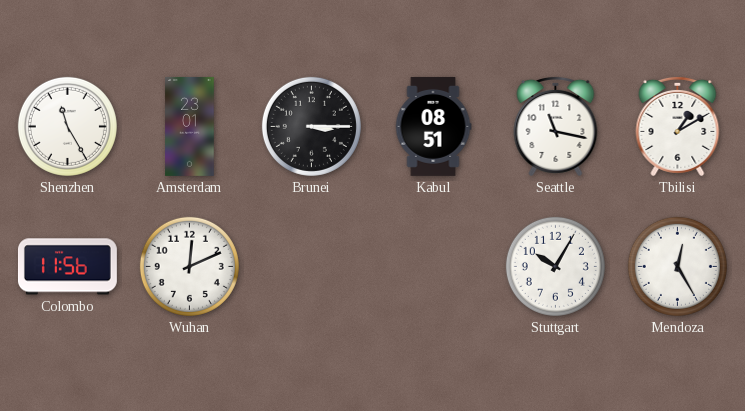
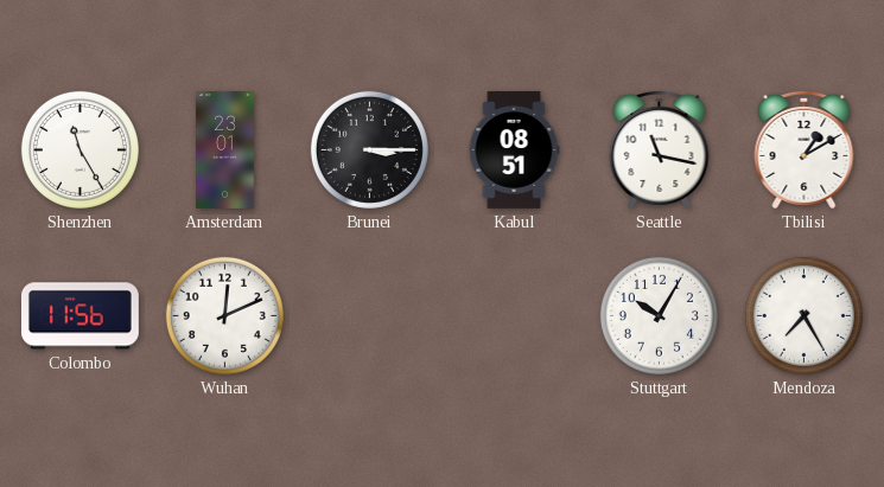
Mendoza: 12:25 -> 7:25 (803, 315)
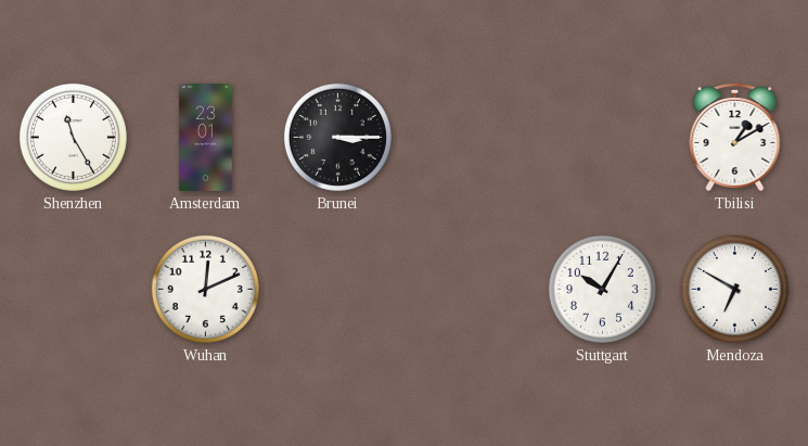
Kabul: 08:51 -> none (514, 149)
Seattle: 11:17 -> none (660, 149)
Colombo: 11:56 -> none (80, 316)
Mendoza: 7:25 -> 6:50 (734, 289)
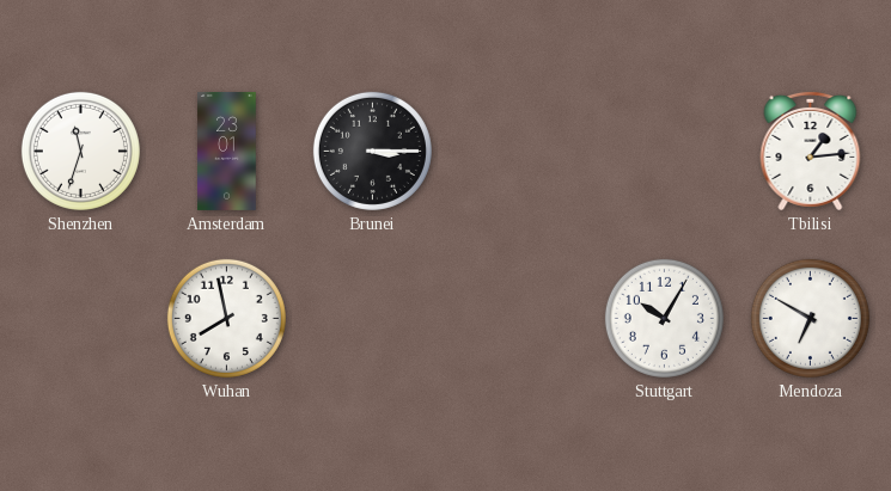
Shenzhen: 11:25 -> 11:33 (80, 151)
Tbilisi: 1:10 -> 1:14 (811, 151)
Wuhan: 12:11 -> 7:58 (226, 318)
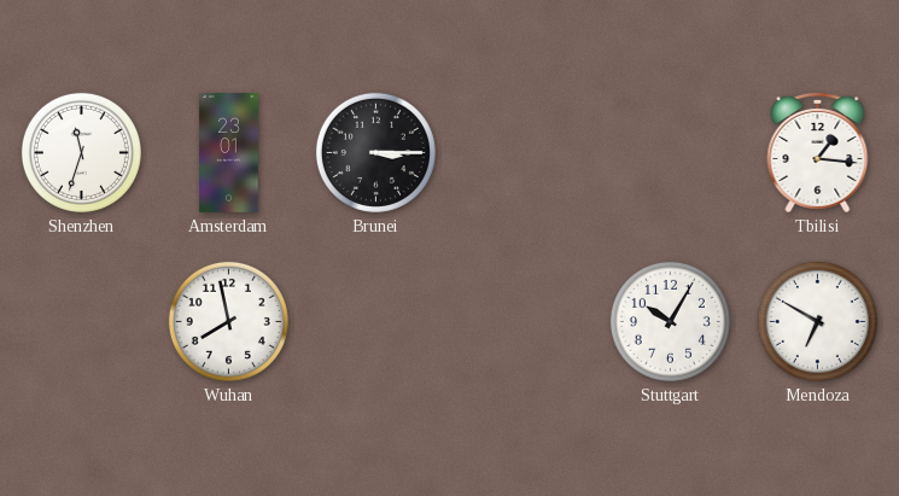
Tbilisi: 1:14 -> 1:16 (818, 152)
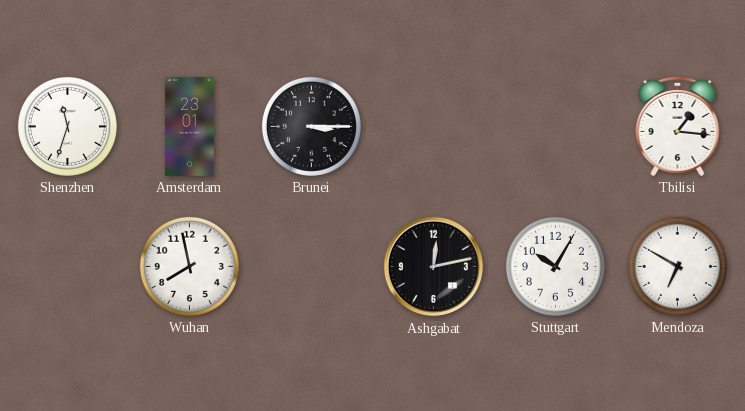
Ashgabat: none -> 12:13 (434, 267)
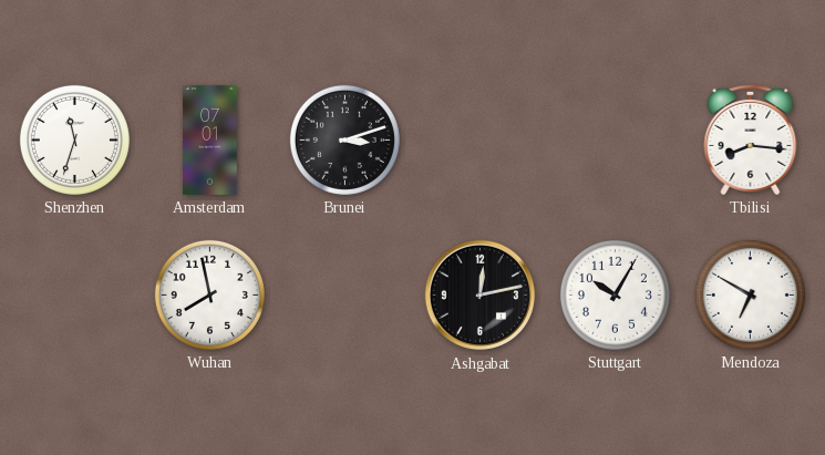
Amsterdam: 23:01 -> 07:01 (210, 139)
Brunei: 3:15 -> 3:12 (344, 139)
Tbilisi: 1:16 -> 8:16 (751, 139)
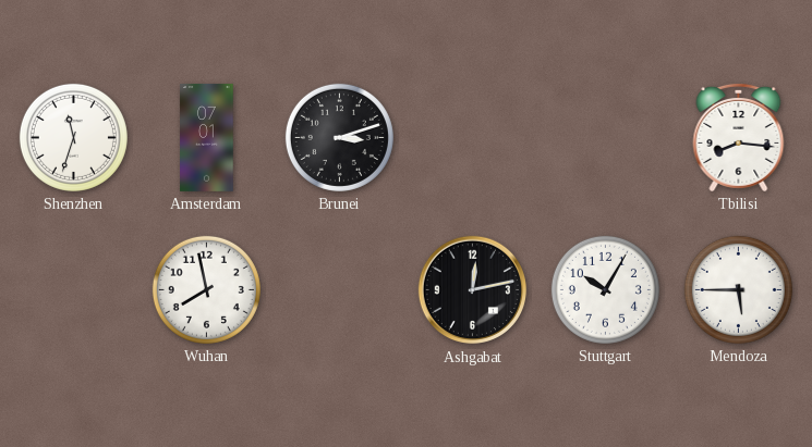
Mendoza: 6:50 -> 5:45 (738, 289)
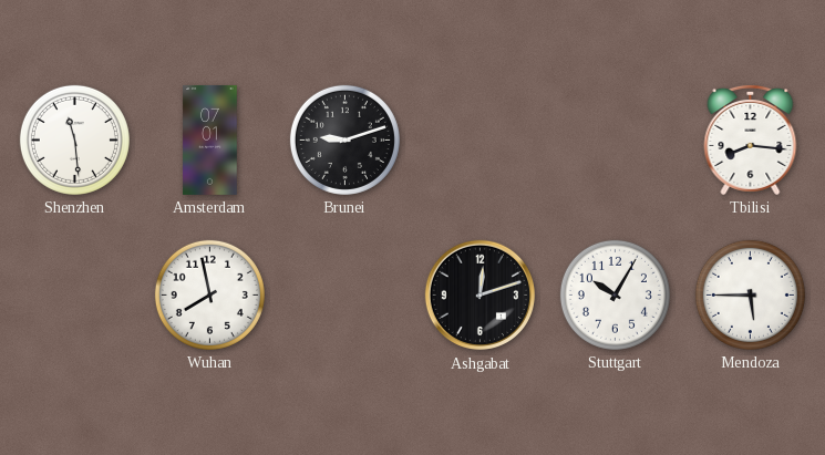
Shenzhen: 11:33 -> 11:29 (74, 139)
Brunei: 3:12 -> 9:12 (344, 139)
Ashgabat: 12:13 -> 12:12 (481, 296)
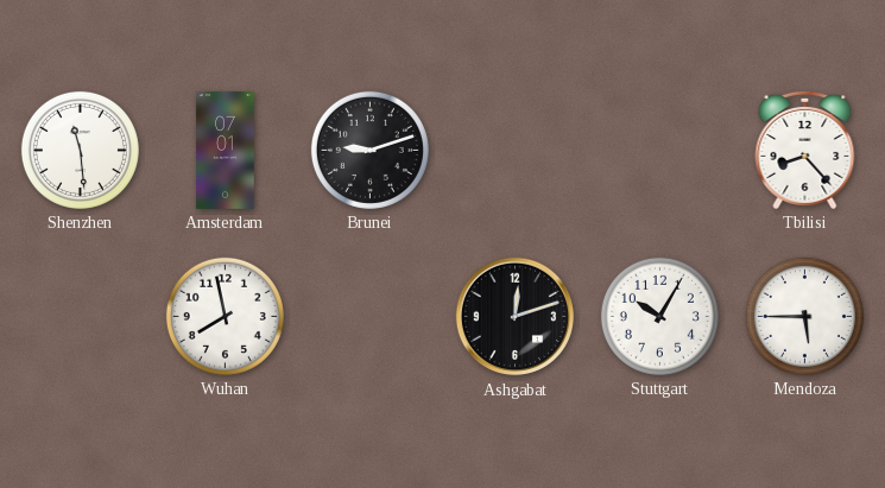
Tbilisi: 8:16 -> 8:23 (805, 150)
